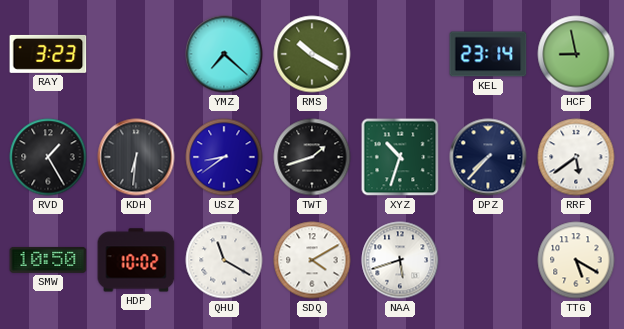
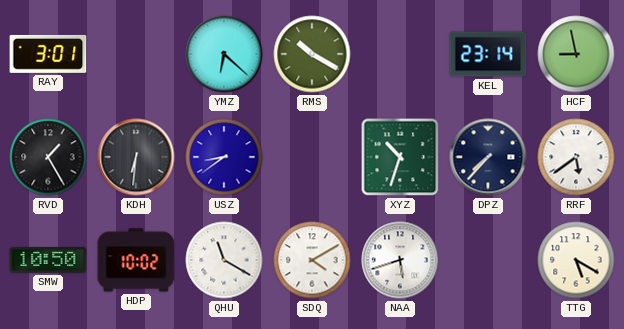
RAY: 3:23 -> 3:01 (48, 54)
YMZ: 7:22 -> 6:22 (224, 54)
TWT: 1:42 -> none (312, 157)
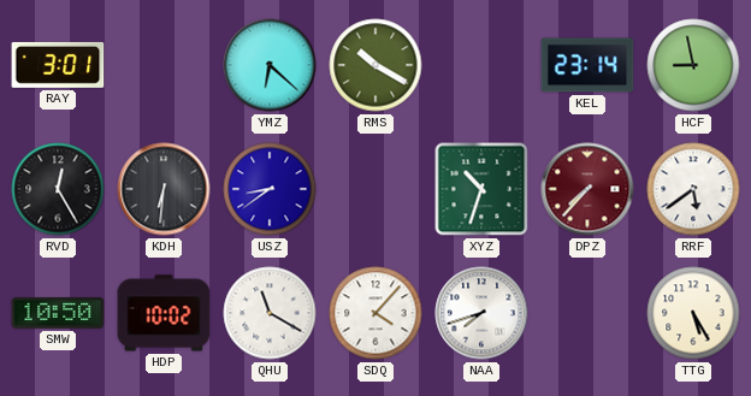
RVD: 1:25 -> 12:25 (58, 189)
DPZ dial: navy -> burgundy (587, 189)
SDQ: 4:10 -> 4:07 (375, 313)
NAA: 5:42 -> 7:42 (481, 313)
TTG: 5:20 -> 5:25 (693, 313)
